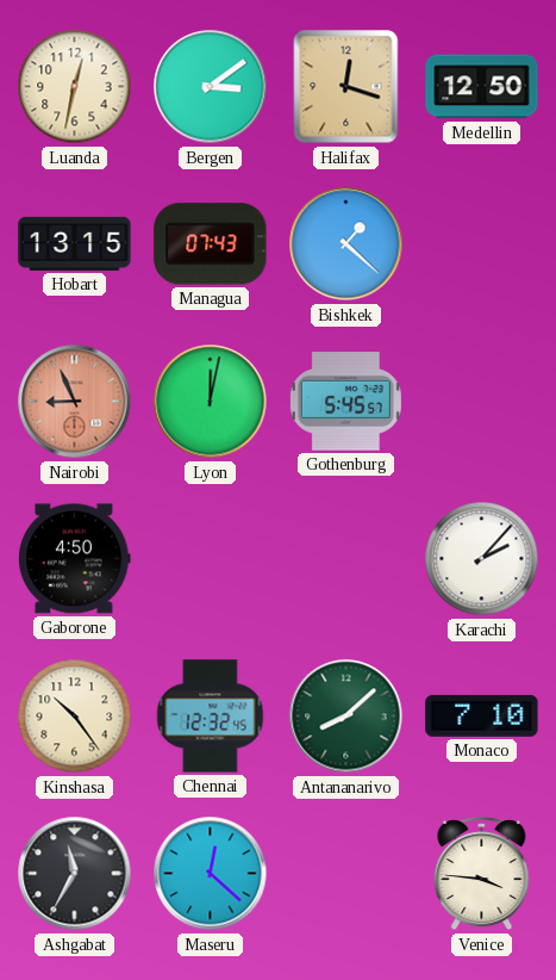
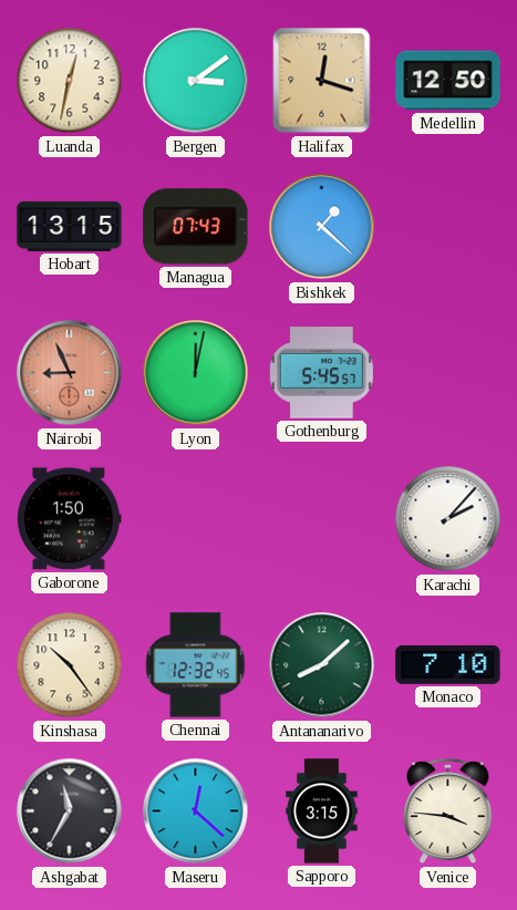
Gaborone: 4:50 -> 1:50 (70, 519)
Sapporo: none -> 3:15 (322, 811)
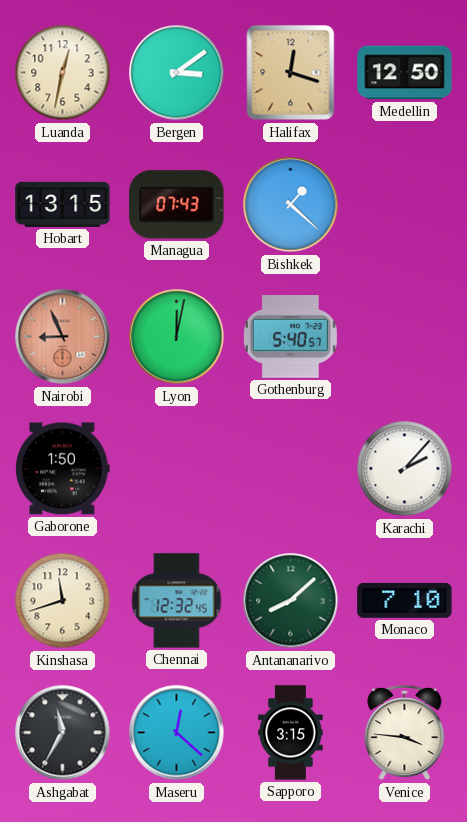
Gothenburg: 5:45 -> 5:40 (290, 337)
Kinshasa: 10:24 -> 11:42 (63, 601)
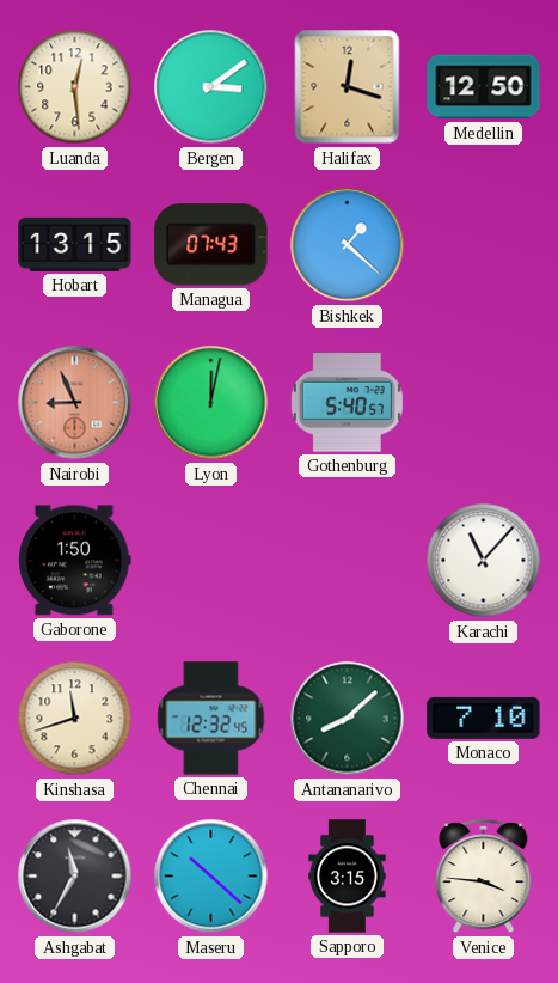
Luanda: 12:32 -> 12:29 (75, 87)
Karachi: 2:07 -> 11:07 (484, 561)
Maseru: 12:22 -> 10:22 (211, 877)
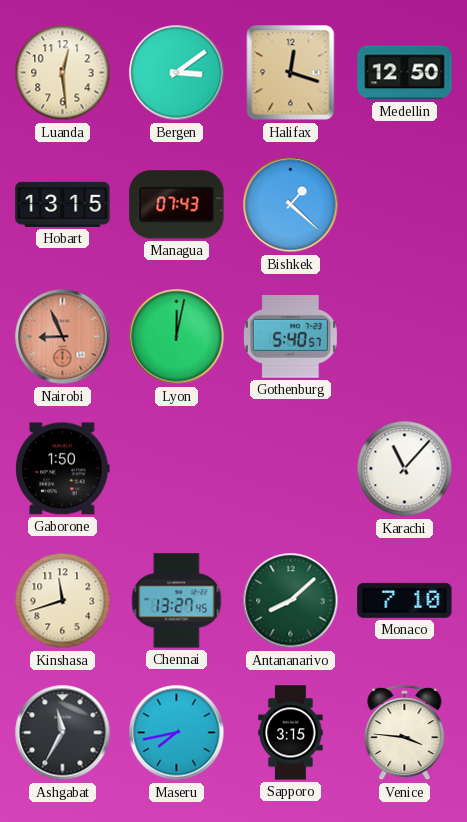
Chennai: 12:32 -> 13:27 (177, 601)
Maseru: 10:22 -> 7:43 (177, 733)
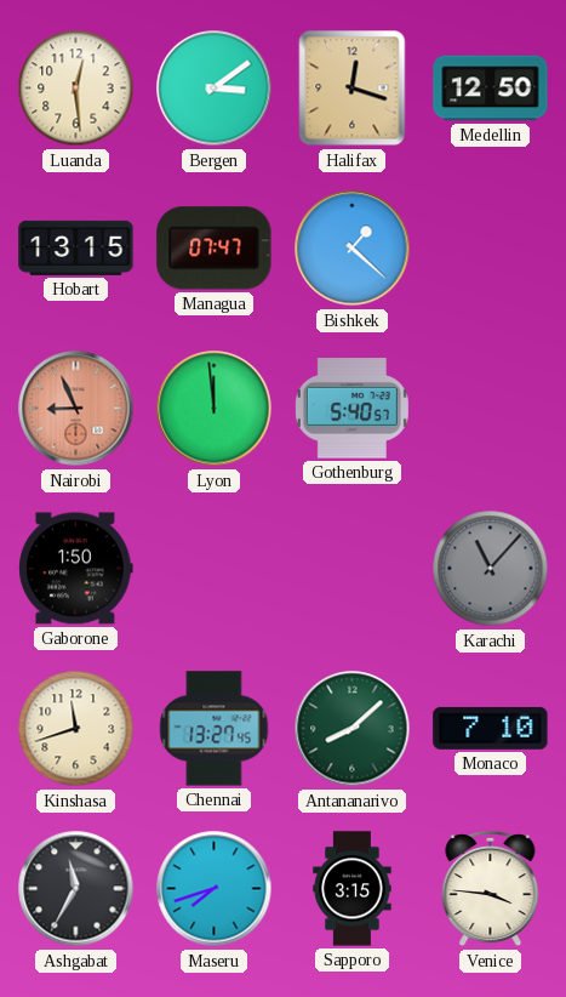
Managua: 07:43 -> 07:47 (215, 249)
Lyon: 12:02 -> 11:59 (215, 409)
Karachi dial: white -> grey (491, 569)
Maseru: 7:43 -> 7:42 (215, 889)
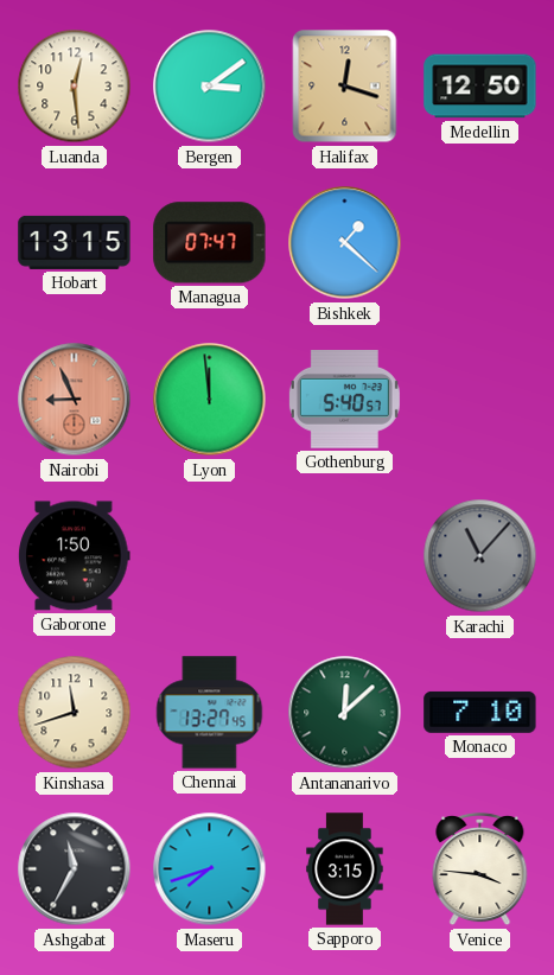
Antananarivo: 8:08 -> 12:08 (345, 713)
